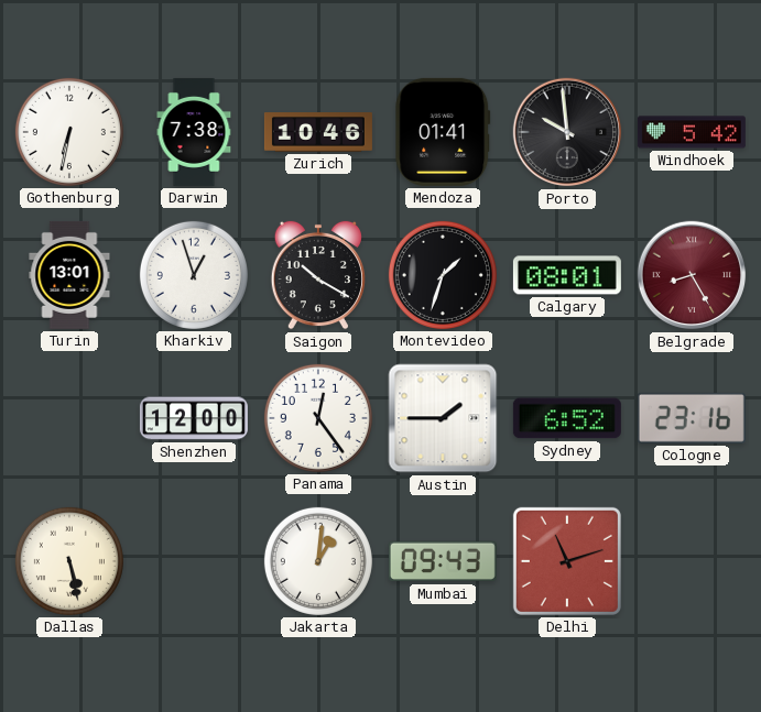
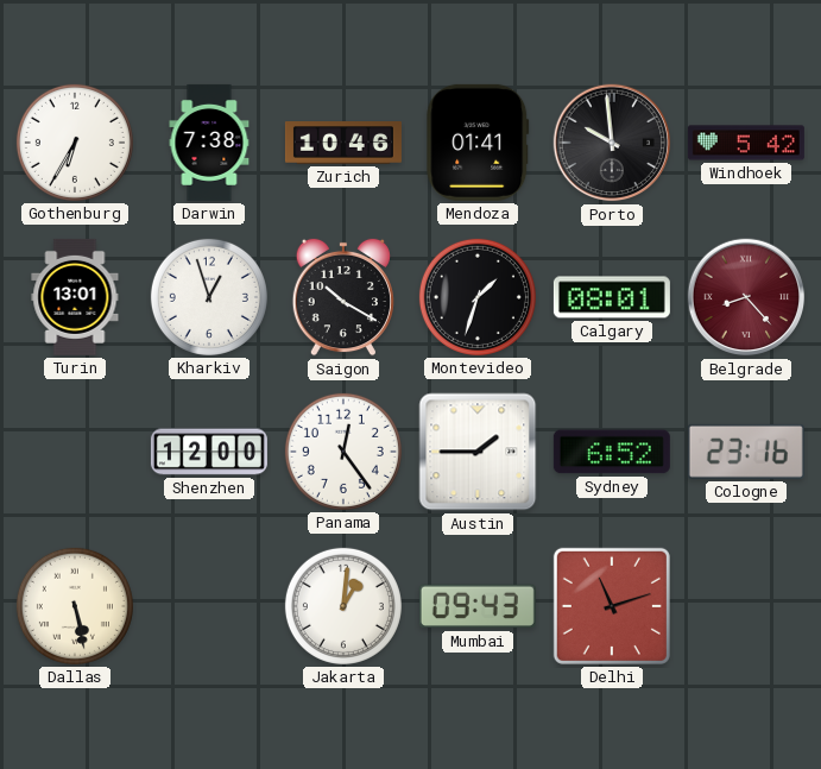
Gothenburg: 6:32 -> 6:35 (75, 143)
Belgrade: 8:25 -> 8:23 (746, 297)
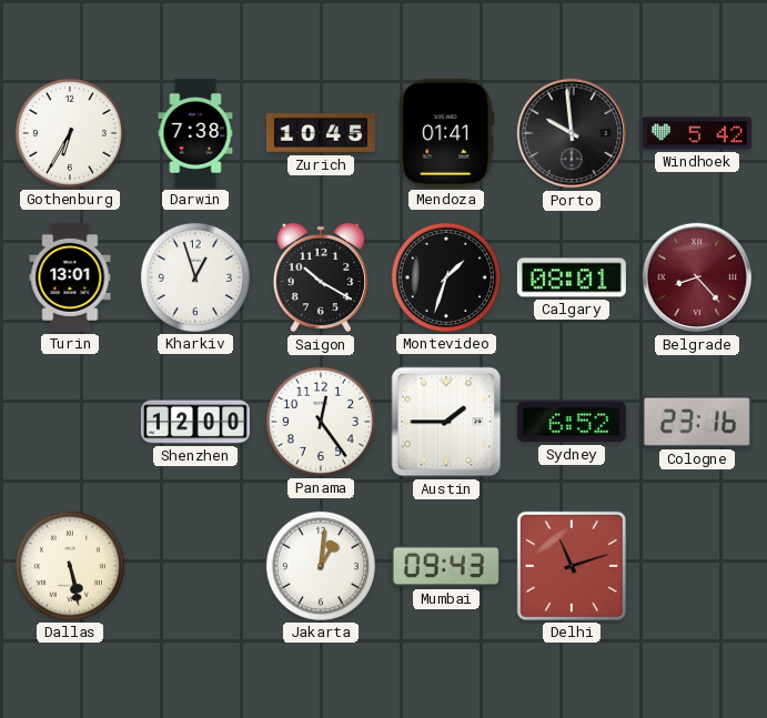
Zurich: 10:46 -> 10:45 (321, 133)
